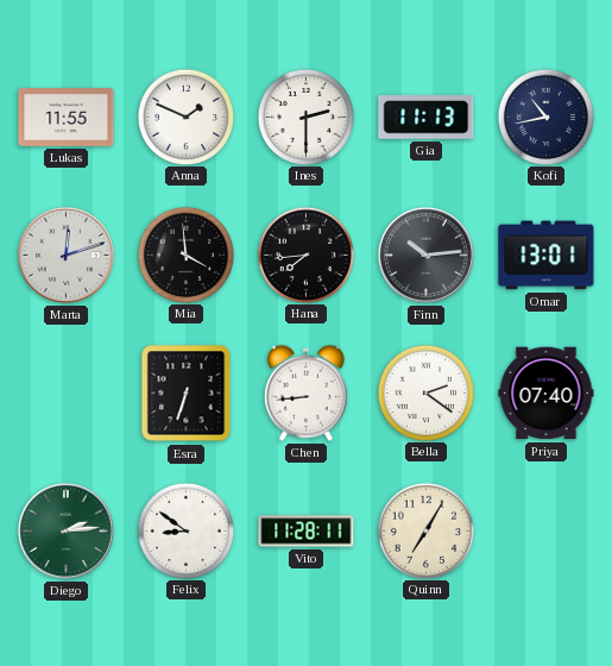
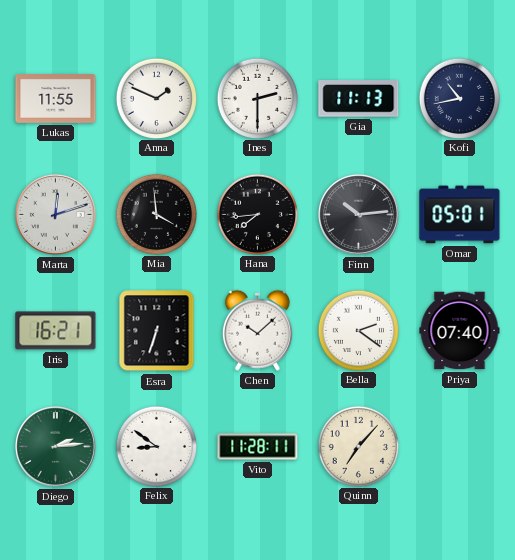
Omar: 13:01 -> 05:01 (460, 215)
Iris: none -> 16:21 (56, 331)
Chen: 8:44 -> 10:08 (257, 330)
Quinn: 7:05 -> 7:07 (358, 446)
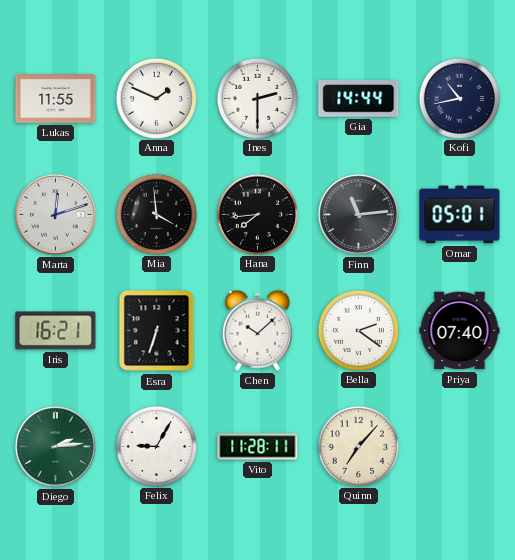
Gia: 11:13 -> 14:44 (359, 99)
Finn: 10:14 -> 11:14 (358, 214)
Felix: 8:51 -> 9:05 (156, 446)
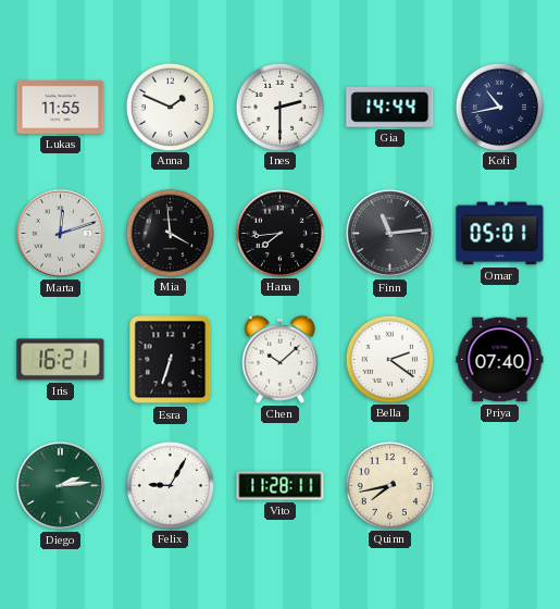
Quinn: 7:07 -> 7:43 (389, 485)
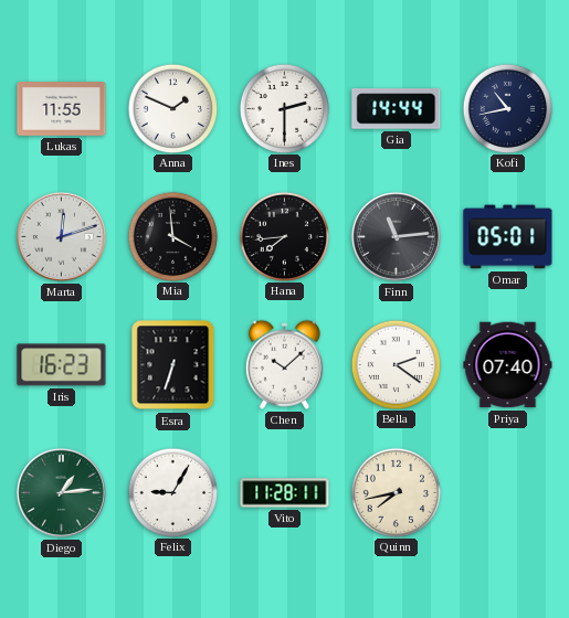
Iris: 16:21 -> 16:23 (62, 365)
Diego: 2:14 -> 1:14 (61, 492)
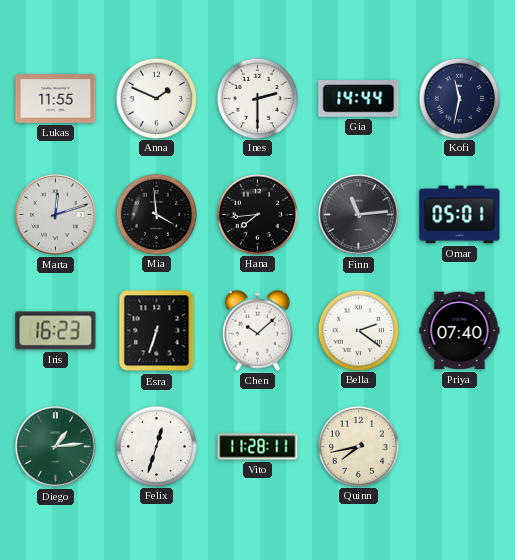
Kofi: 10:43 -> 11:32 (459, 98)
Felix: 9:05 -> 12:33 (156, 446)
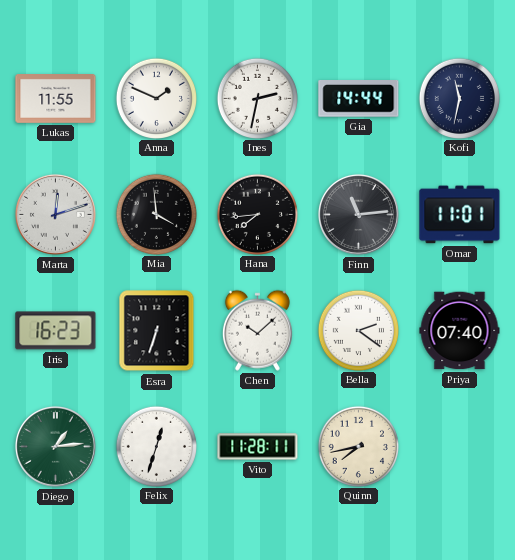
Ines: 2:30 -> 2:32 (257, 98)
Omar: 05:01 -> 11:01 (460, 215)
